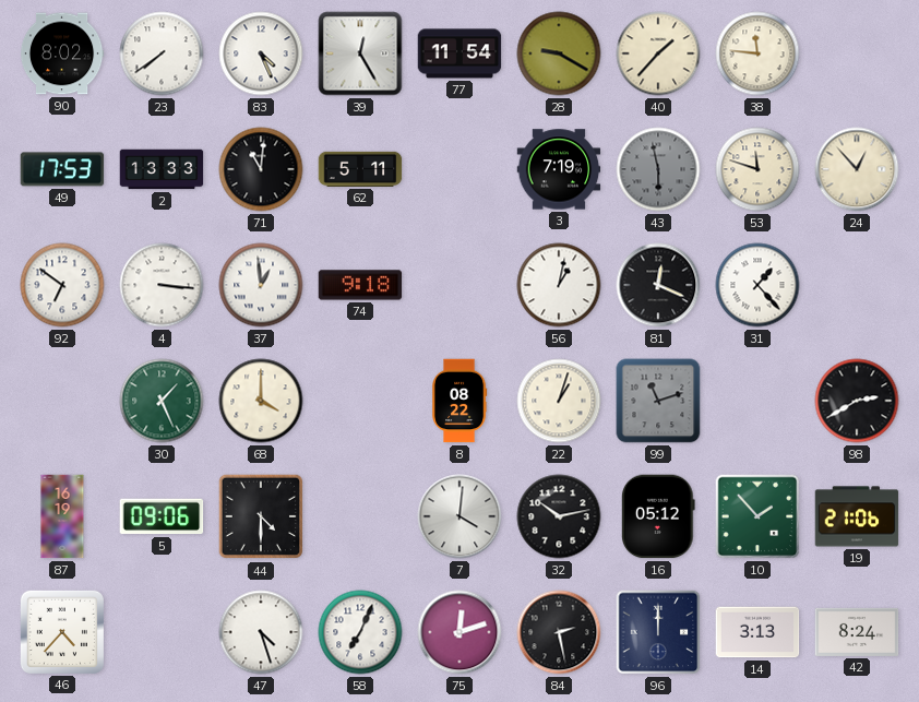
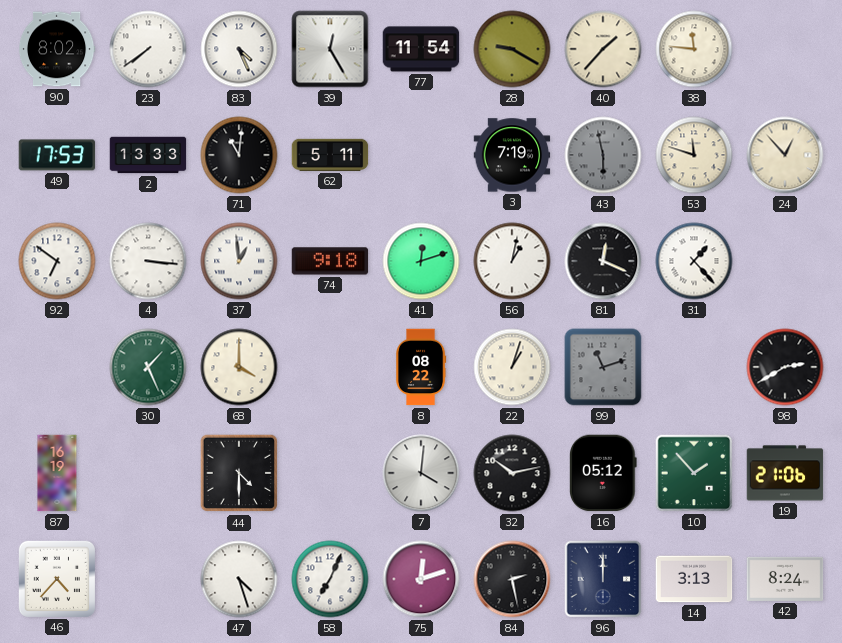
41: none -> 12:12 (421, 261)
5: 09:06 -> none (162, 516)
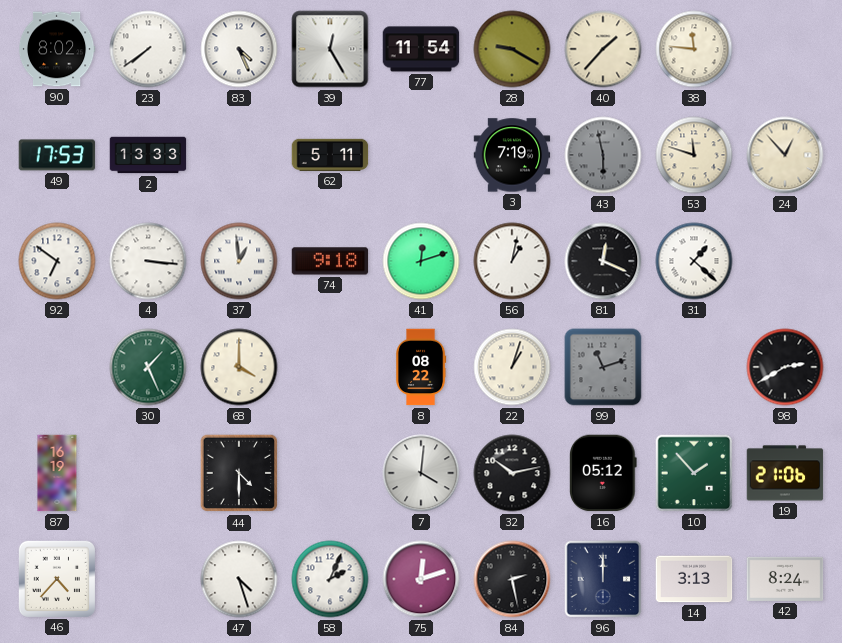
71: 11:01 -> none (239, 155)
31: 1:23 -> 1:22 (694, 261)
58: 7:04 -> 2:04 (330, 579)
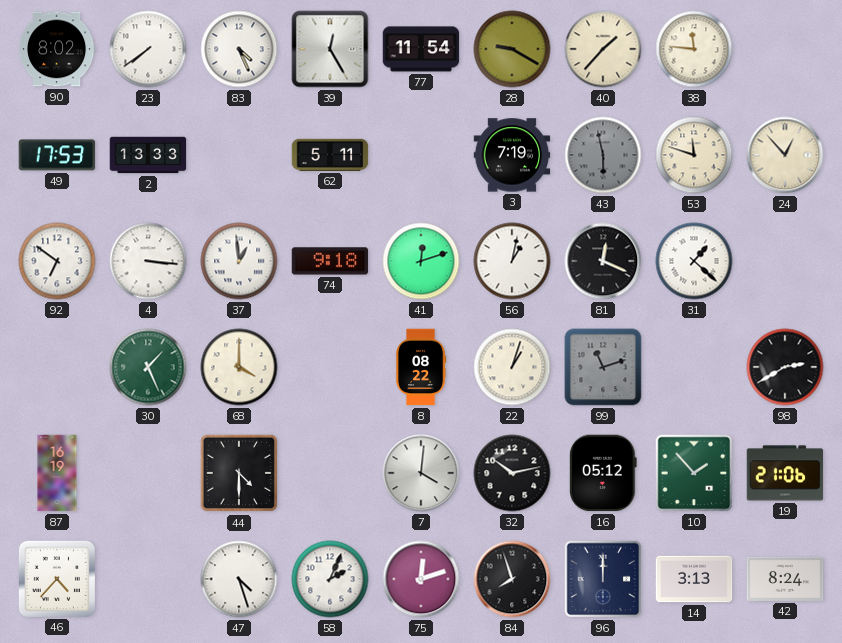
84: 2:28 -> 7:57 (512, 579)
